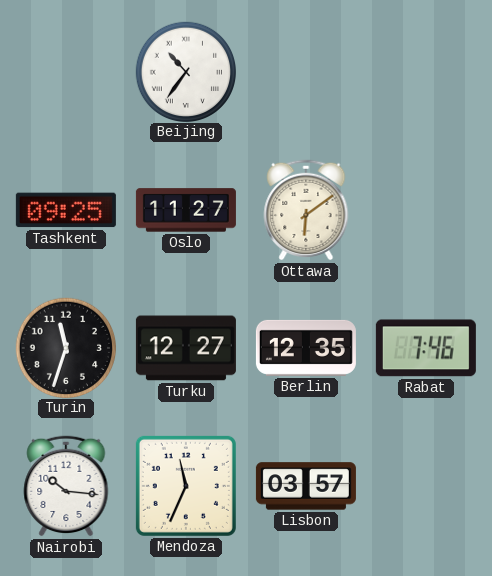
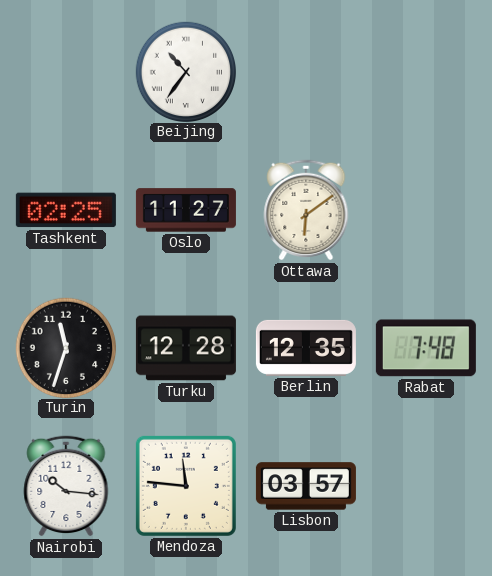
Tashkent: 09:25 -> 02:25 (66, 210)
Turku: 12:27 -> 12:28 (186, 348)
Rabat: 7:46 -> 7:48 (426, 348)
Mendoza: 11:34 -> 11:46 (186, 486)
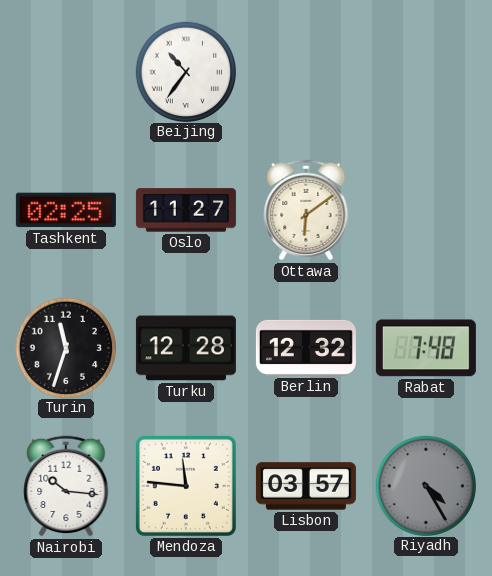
Berlin: 12:35 -> 12:32 (306, 348)
Riyadh: none -> 4:25 (425, 485)
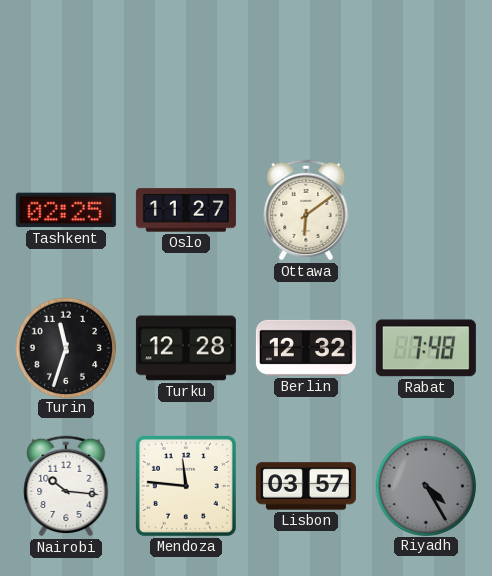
Beijing: 10:36 -> none (185, 71)
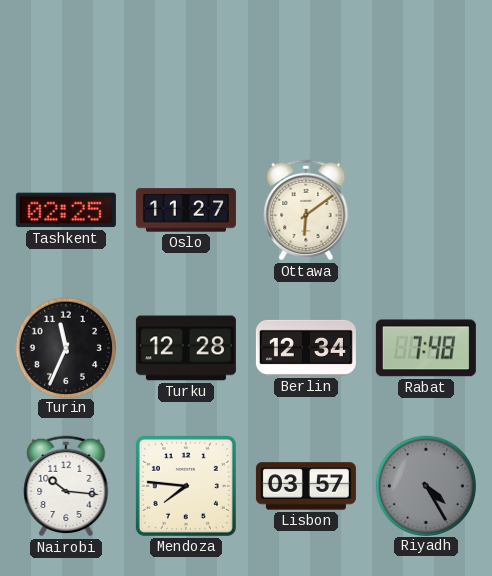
Turin: 11:33 -> 11:34 (65, 347)
Berlin: 12:32 -> 12:34 (306, 348)
Mendoza: 11:46 -> 7:46 (186, 486)
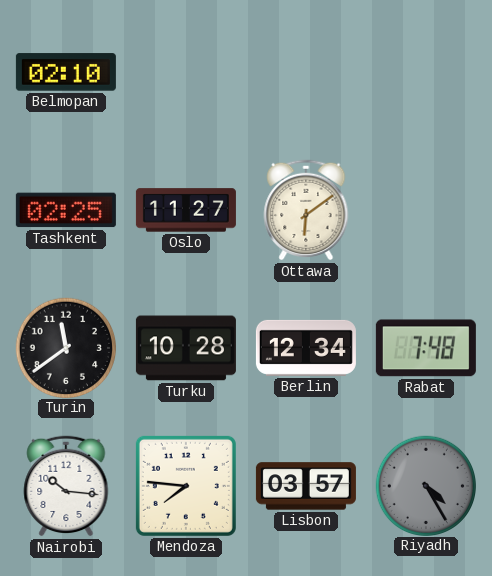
Belmopan: none -> 02:10 (66, 72)
Turin: 11:34 -> 11:39 (65, 347)
Turku: 12:28 -> 10:28 (186, 348)
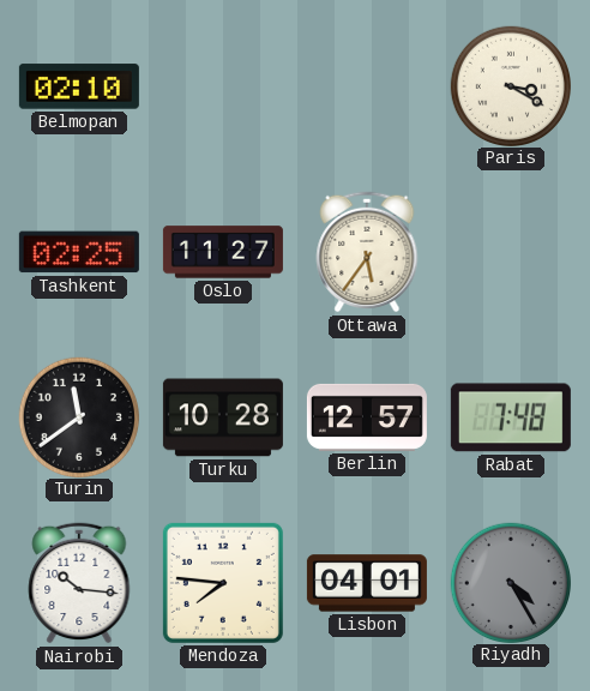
Paris: none -> 3:20 (510, 85)
Ottawa: 6:09 -> 5:36 (367, 252)
Berlin: 12:34 -> 12:57 (367, 417)
Lisbon: 03:57 -> 04:01 (367, 583)
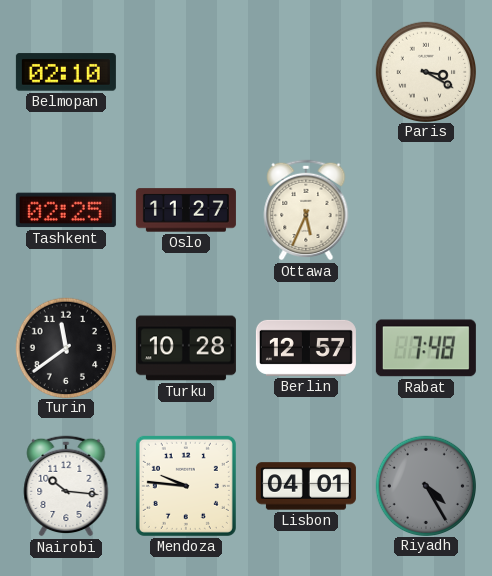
Ottawa: 5:36 -> 5:34 (306, 210)
Mendoza: 7:46 -> 9:46 (186, 486)
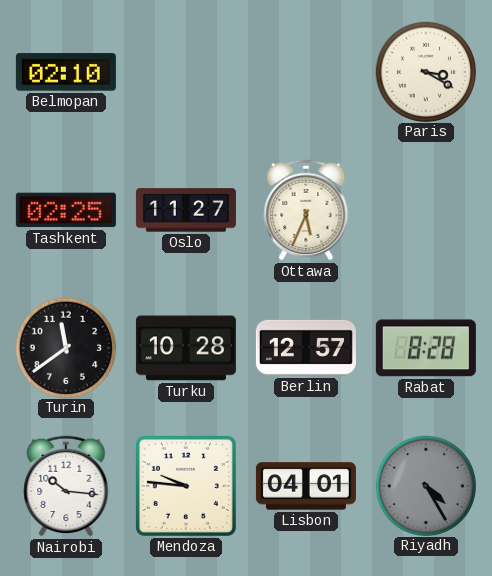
Rabat: 7:48 -> 8:28 (426, 348)
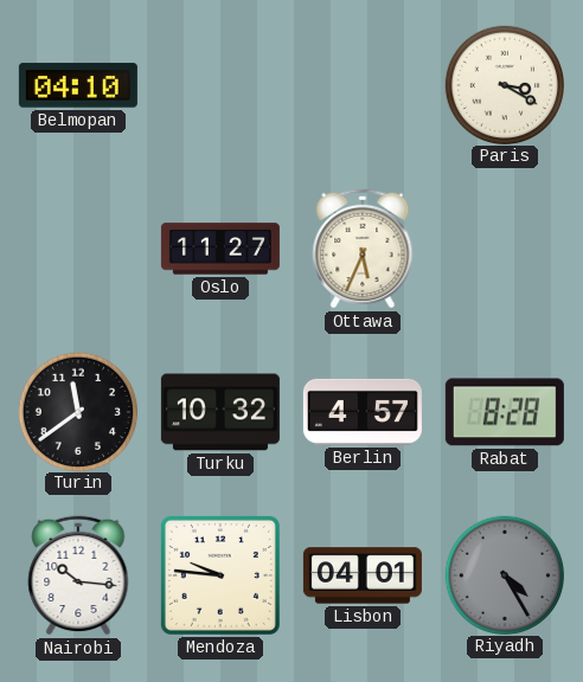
Belmopan: 02:10 -> 04:10 (78, 85)
Tashkent: 02:25 -> none (66, 210)
Turku: 10:28 -> 10:32 (220, 412)
Berlin: 12:57 -> 4:57 (363, 412)
